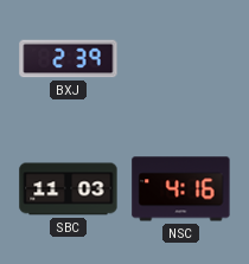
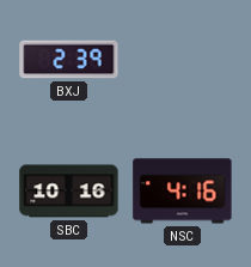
SBC: 11:03 -> 10:16 (69, 192)
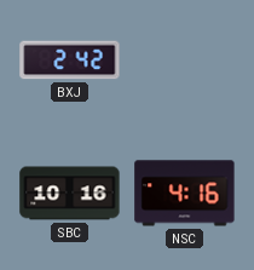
BXJ: 2:39 -> 2:42 (70, 61)
